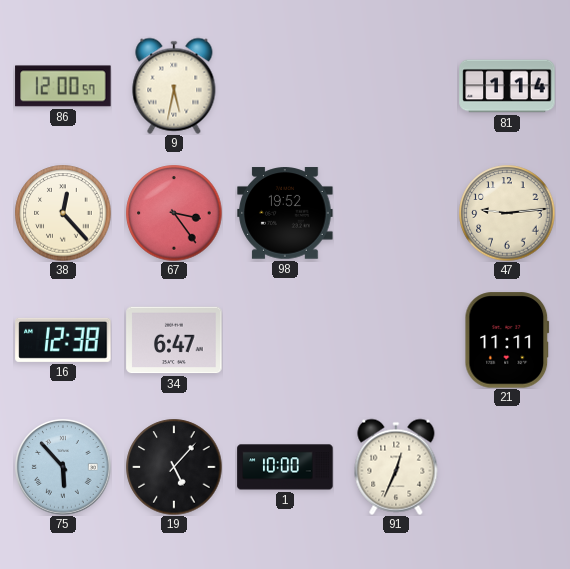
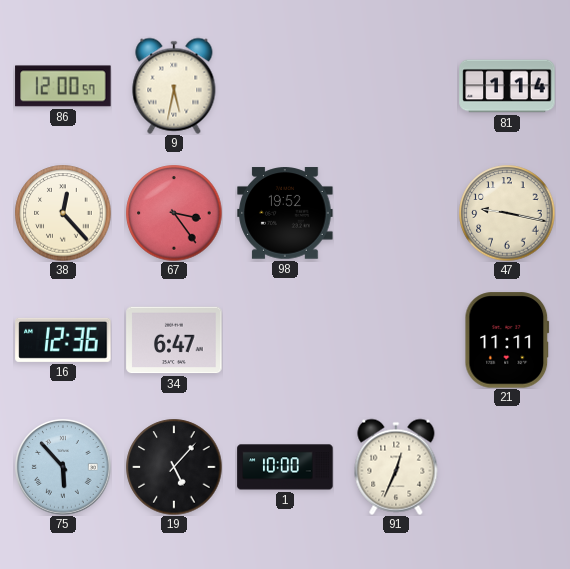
47: 9:14 -> 9:17 (507, 213)
16: 12:38 -> 12:36 (63, 340)
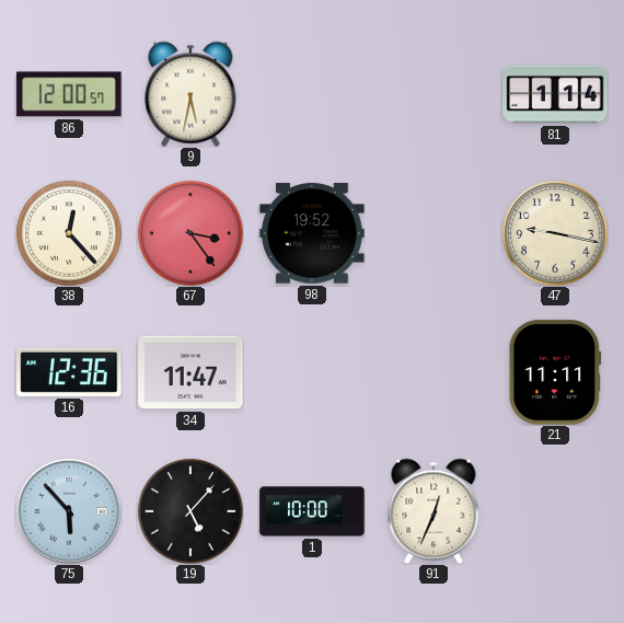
34: 6:47 -> 11:47 (190, 372)
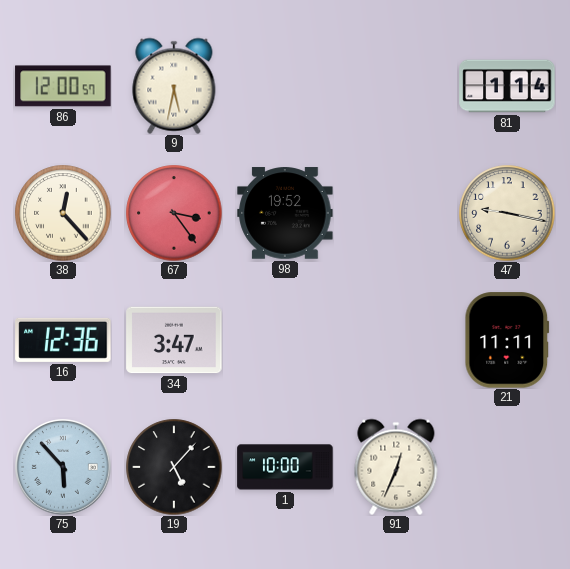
34: 11:47 -> 3:47 (174, 340)
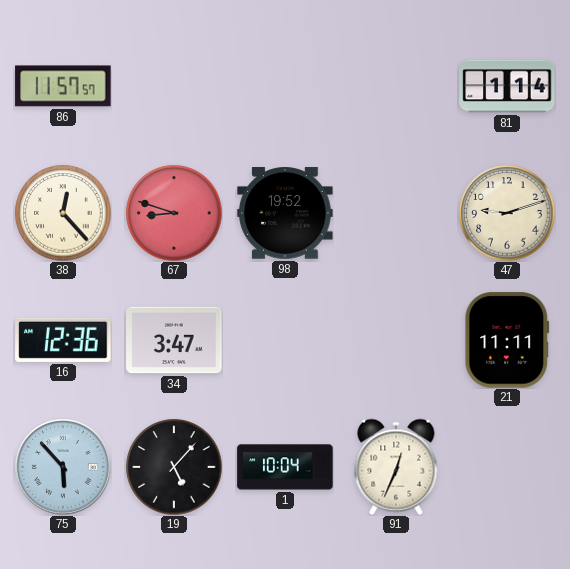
86: 12:00 -> 11:57 (63, 86)
9: 5:32 -> none (174, 86)
67: 3:24 -> 8:48 (174, 213)
47: 9:17 -> 9:12 (507, 213)
1: 10:00 -> 10:04 (285, 467)
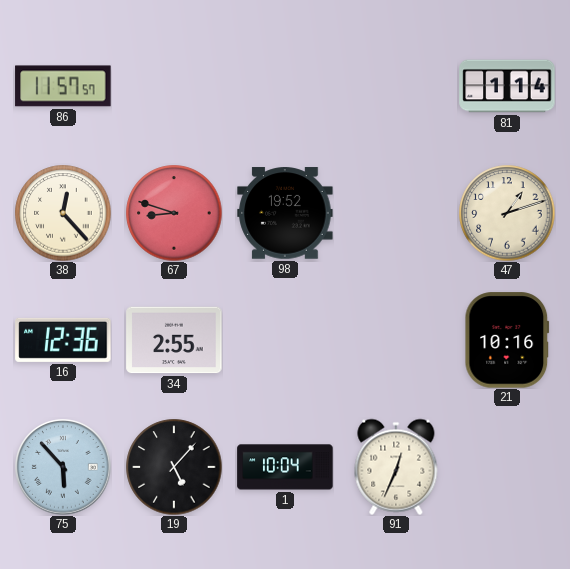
47: 9:12 -> 1:12 (507, 213)
34: 3:47 -> 2:55 (174, 340)
21: 11:11 -> 10:16 (507, 340)
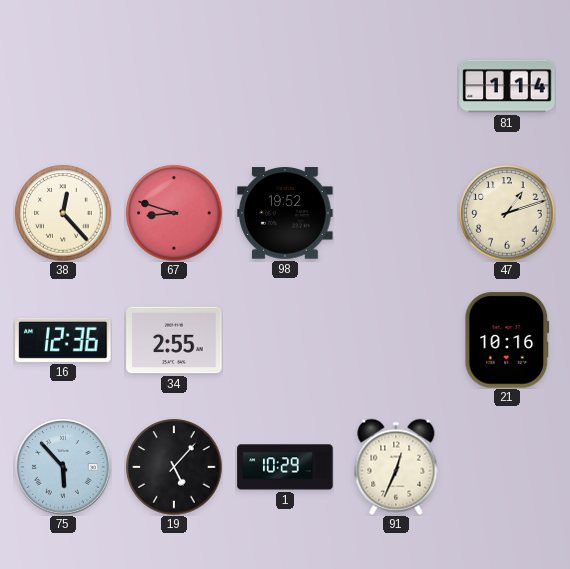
86: 11:57 -> none (63, 86)
1: 10:04 -> 10:29 (285, 467)
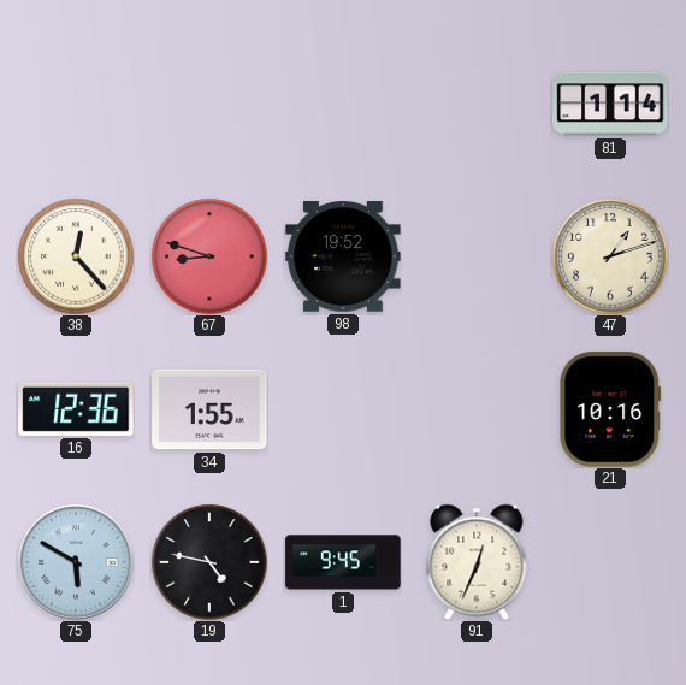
34: 2:55 -> 1:55 (209, 409)
75: 5:53 -> 5:50 (76, 562)
19: 5:07 -> 4:47 (209, 562)
1: 10:29 -> 9:45 (343, 562)
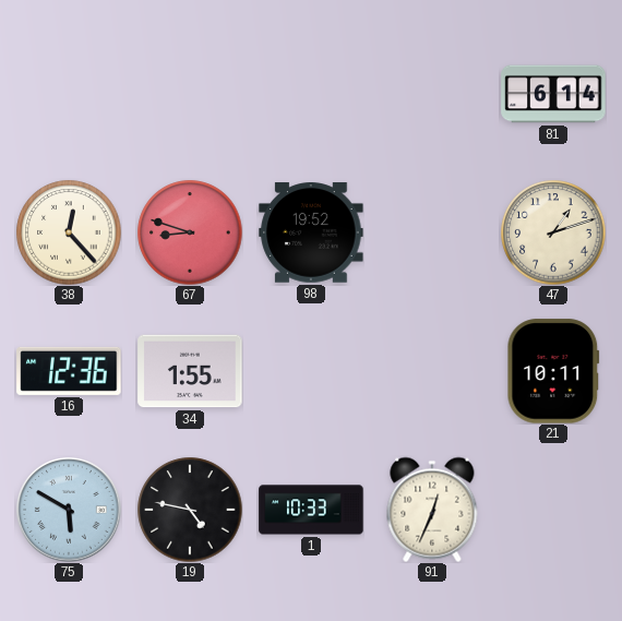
81: 1:14 -> 6:14 (553, 94)
21: 10:16 -> 10:11 (553, 371)
1: 9:45 -> 10:33 (311, 510)
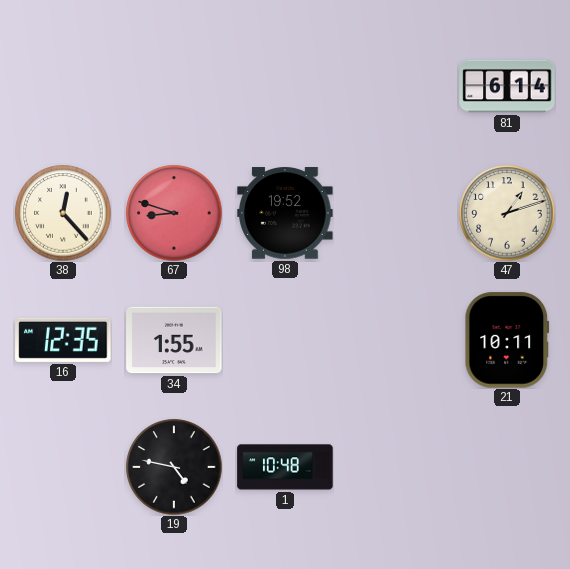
16: 12:36 -> 12:35 (63, 340)
75: 5:50 -> none (69, 510)
1: 10:33 -> 10:48 (285, 467)
91: 12:34 -> none (432, 510)
